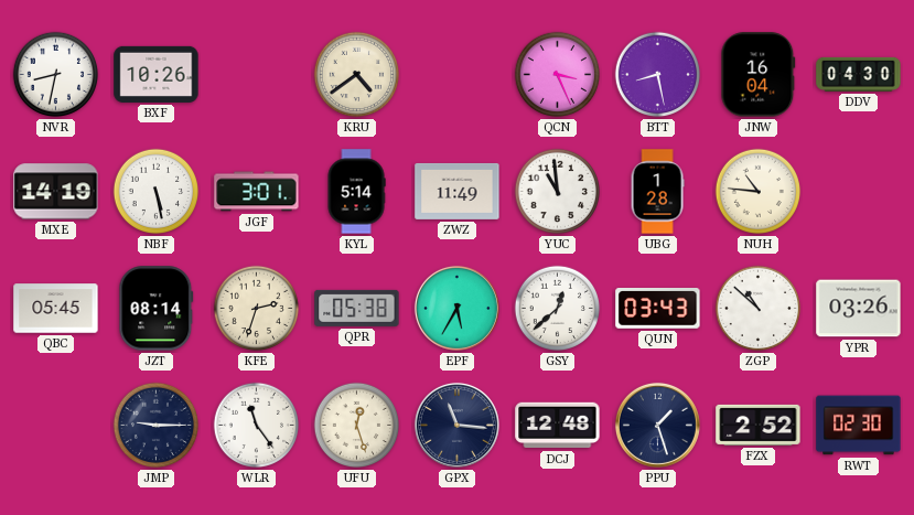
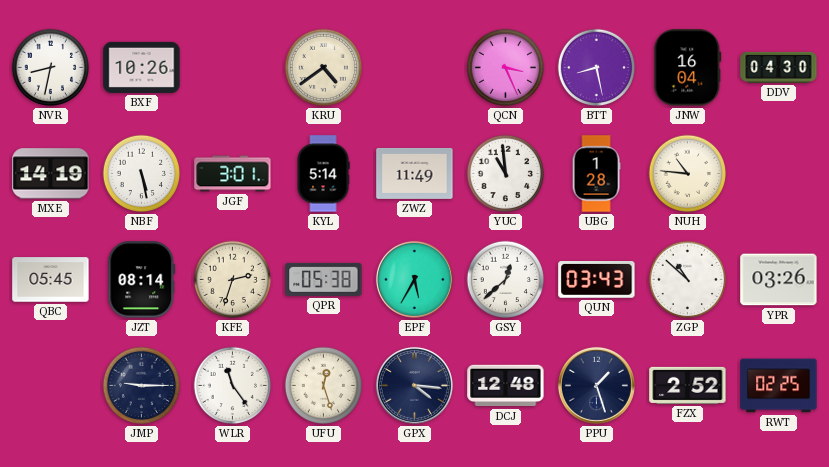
GPX: 11:16 -> 4:16 (414, 385)
RWT: 02:30 -> 02:25 (779, 386)
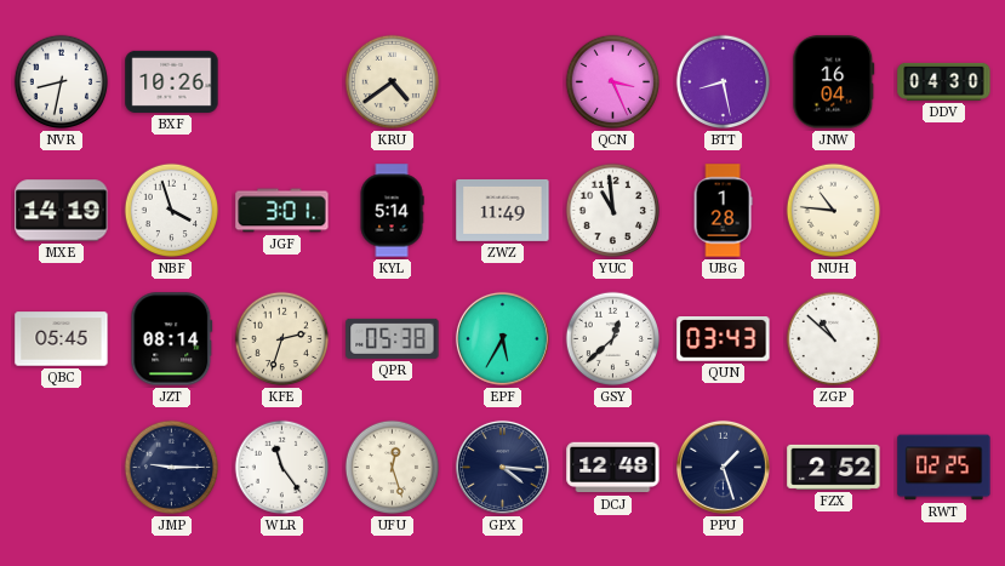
NBF: 5:28 -> 3:57 (172, 211)
YPR: 03:26 -> none (779, 280)
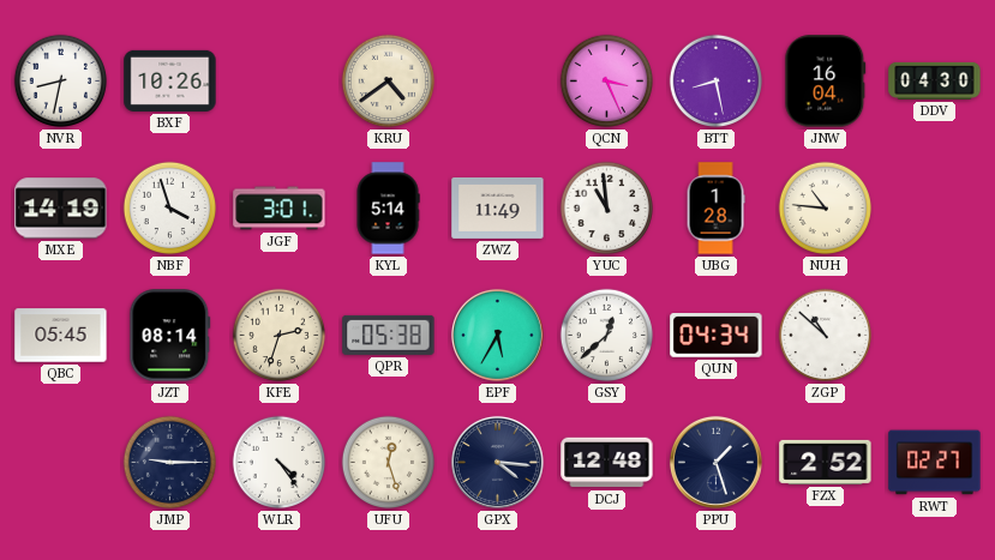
QUN: 03:43 -> 04:34 (717, 336)
WLR: 11:24 -> 4:24 (280, 463)
RWT: 02:25 -> 02:27 (935, 463)
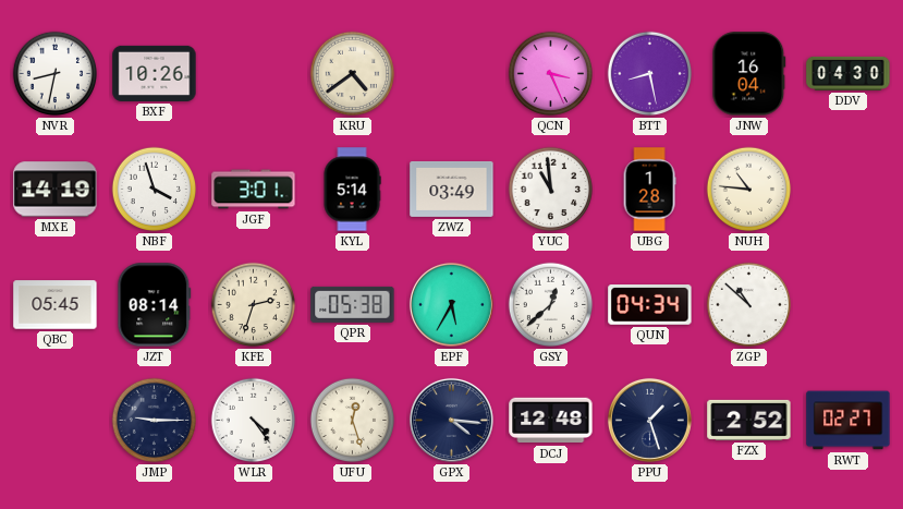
ZWZ: 11:49 -> 03:49 (452, 189)
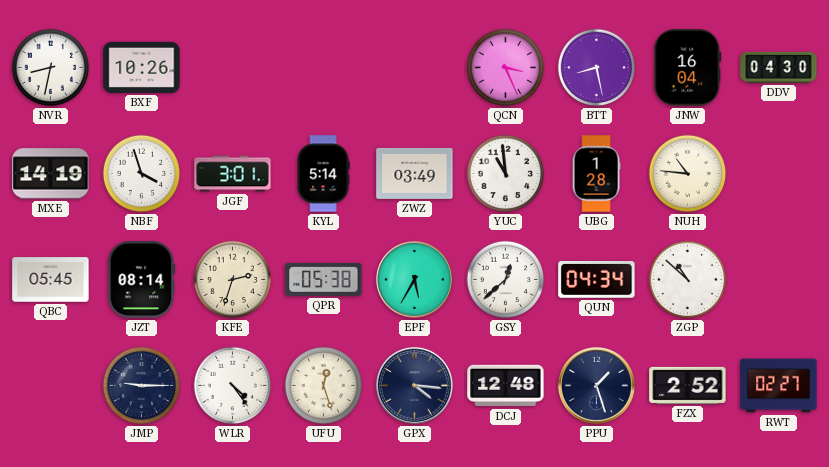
KRU: 4:39 -> none (353, 74)
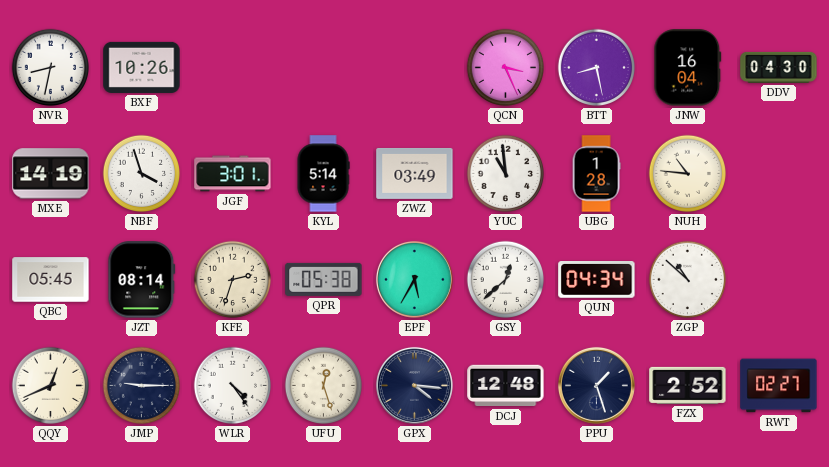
QQY: none -> 12:41 (51, 386)
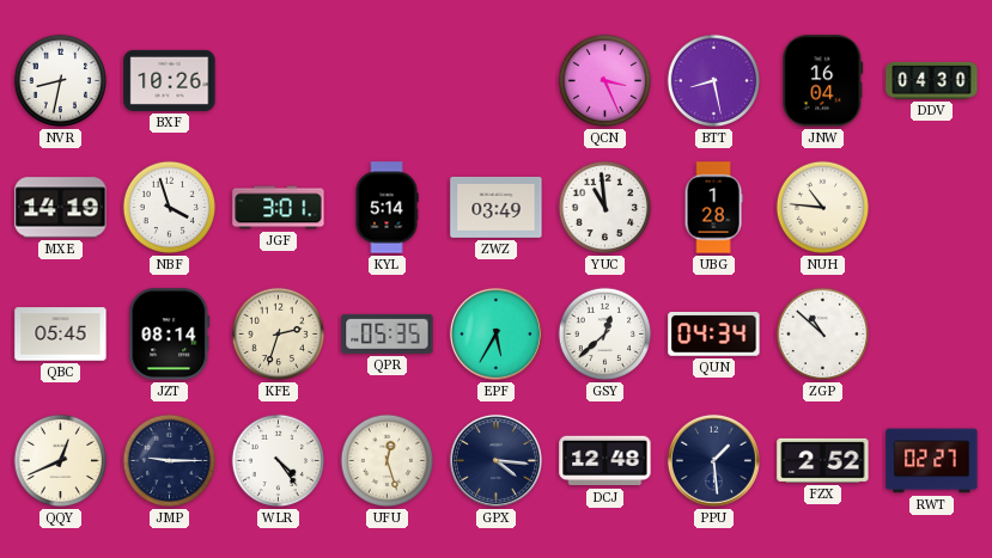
QPR: 05:38 -> 05:35 (388, 333)
PPU: 1:27 -> 1:29 (713, 460)
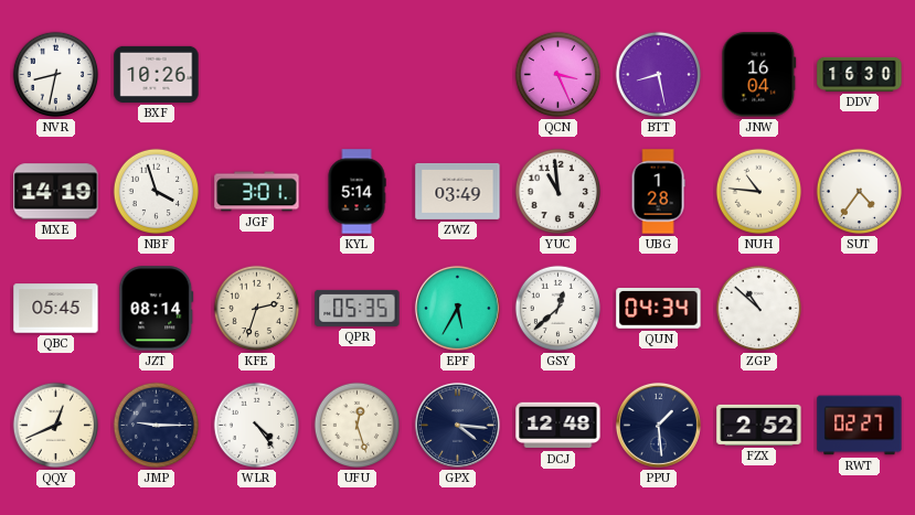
DDV: 04:30 -> 16:30 (860, 74)
SUT: none -> 4:36 (860, 192)
